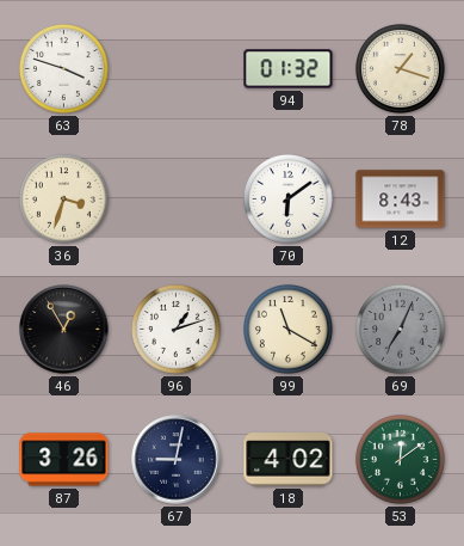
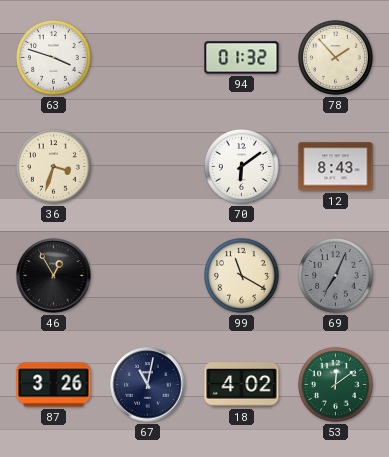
78: 1:18 -> 1:53 (335, 57)
96: 1:12 -> none (175, 329)
67: 9:02 -> 11:02 (148, 385)
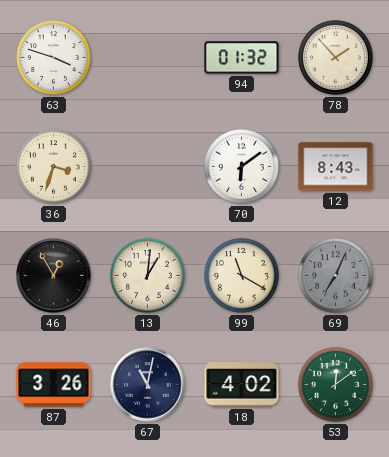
13: none -> 1:01 (147, 275)
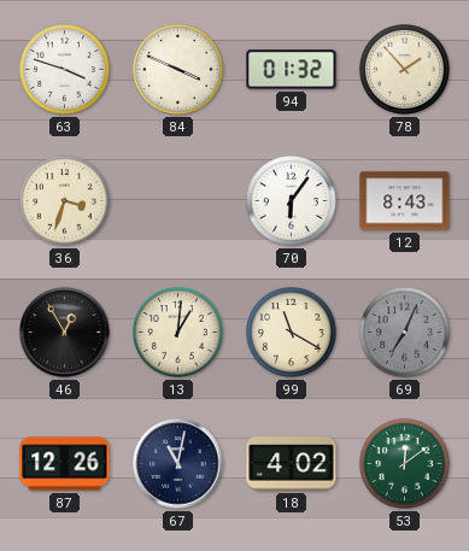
84: none -> 3:49 (177, 69)
70: 6:09 -> 6:06 (291, 200)
87: 3:26 -> 12:26 (65, 464)
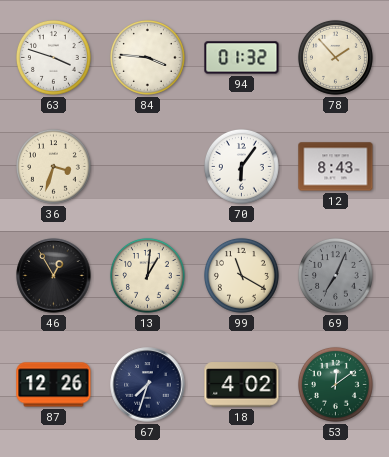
84: 3:49 -> 3:46 (147, 57)
67: 11:02 -> 7:33 (148, 385)
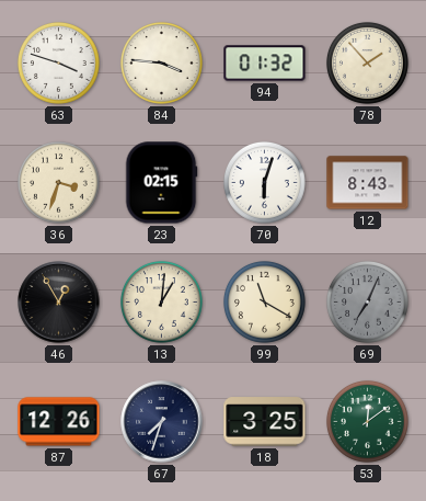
23: none -> 02:15 (161, 183)
70: 6:06 -> 6:03 (264, 182)
18: 4:02 -> 3:25 (265, 422)
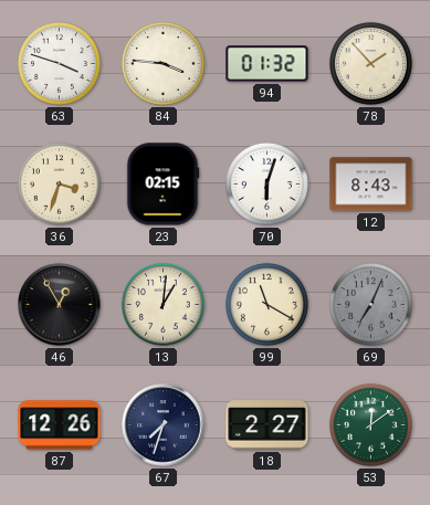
18: 3:25 -> 2:27 (268, 425)
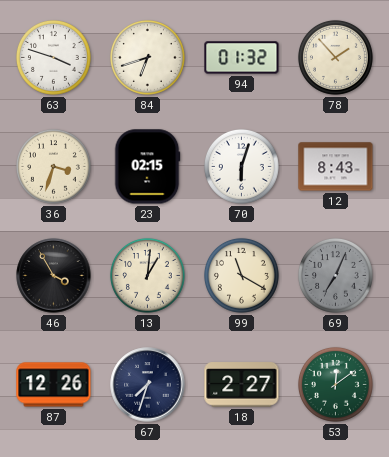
84: 3:46 -> 6:42 (147, 57)
46: 12:55 -> 3:55 (54, 276)
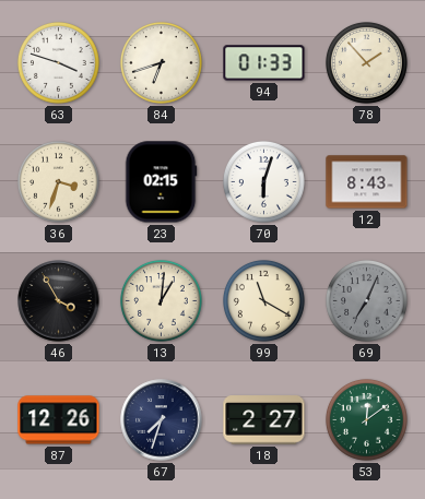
94: 01:32 -> 01:33 (264, 63)
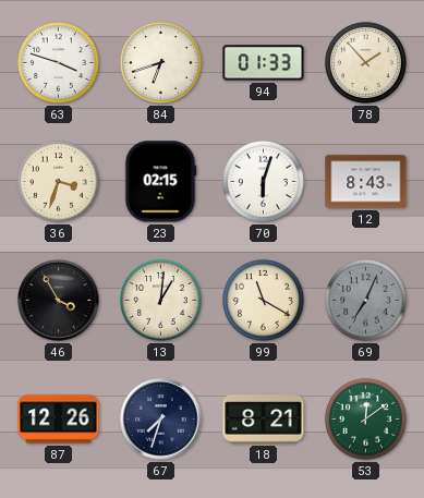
18: 2:27 -> 8:21 (264, 420)
